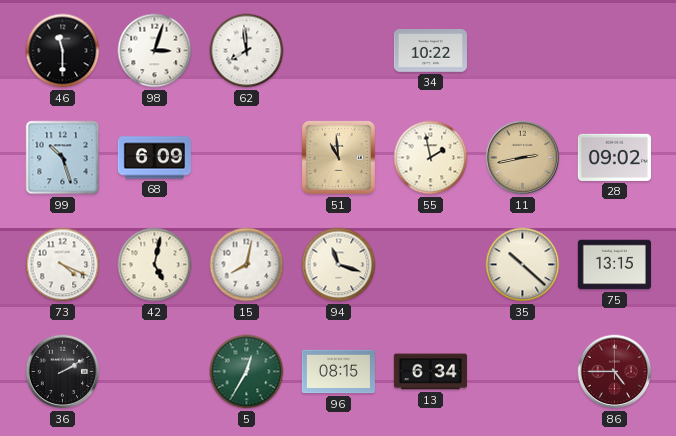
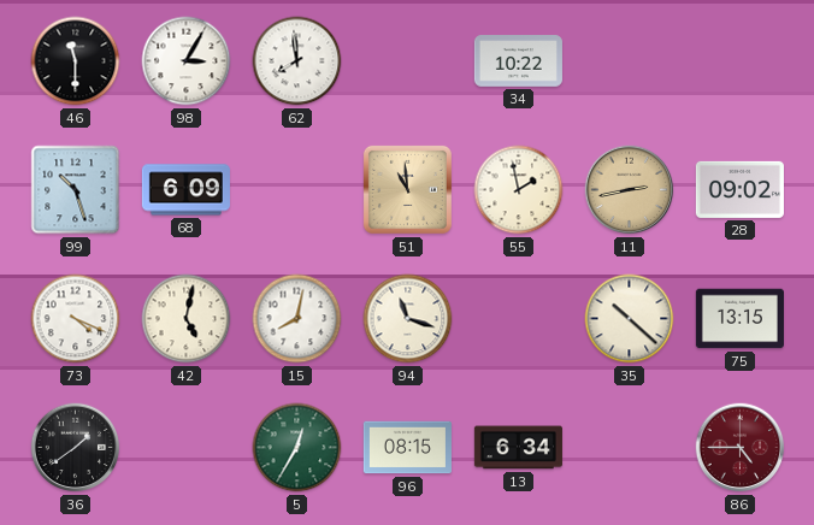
98: 3:03 -> 3:05 (187, 61)
36: 2:10 -> 1:39 (76, 448)
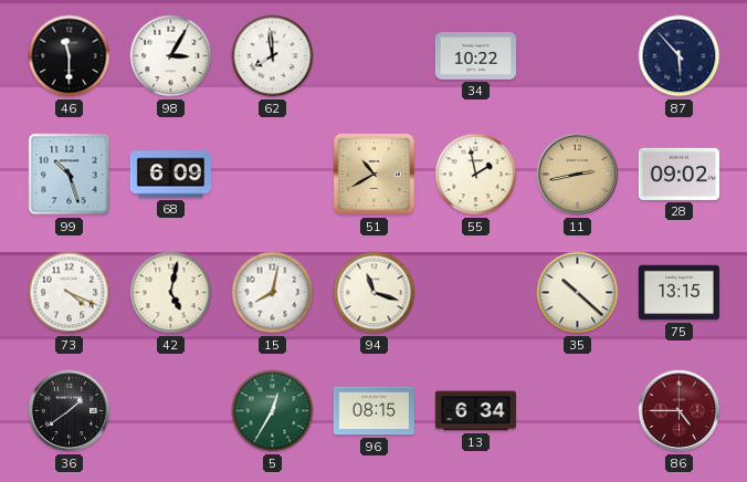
87: none -> 5:53 (680, 56)
51: 10:59 -> 10:40 (373, 174)
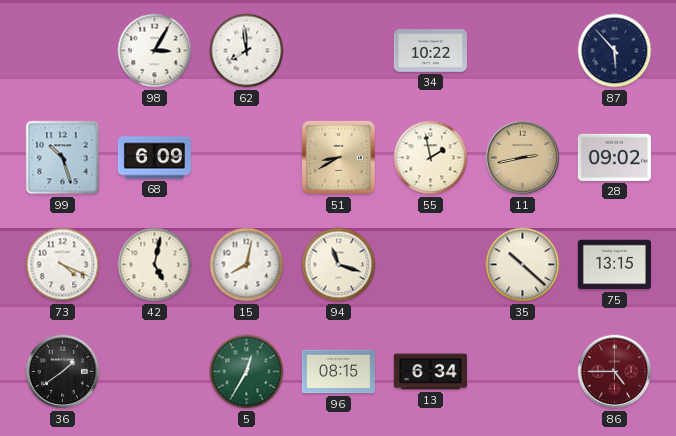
46: 11:30 -> none (70, 56)
51: 10:40 -> 8:40 (338, 157)
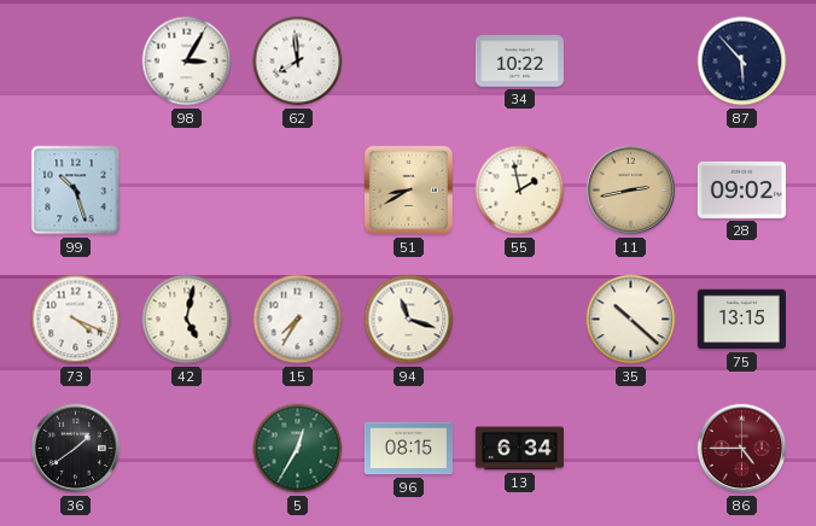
68: 6:09 -> none (154, 158)
15: 8:02 -> 7:35 (298, 320)
